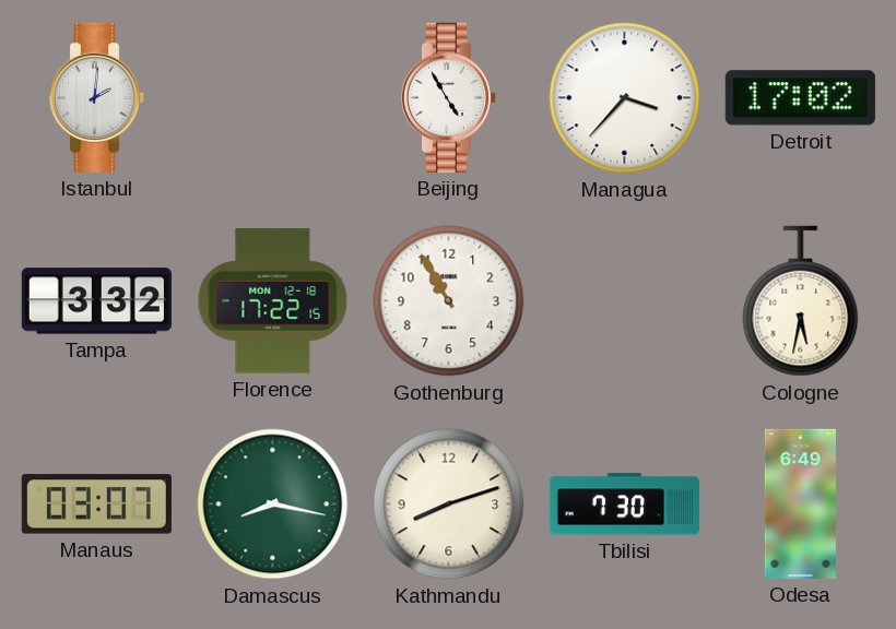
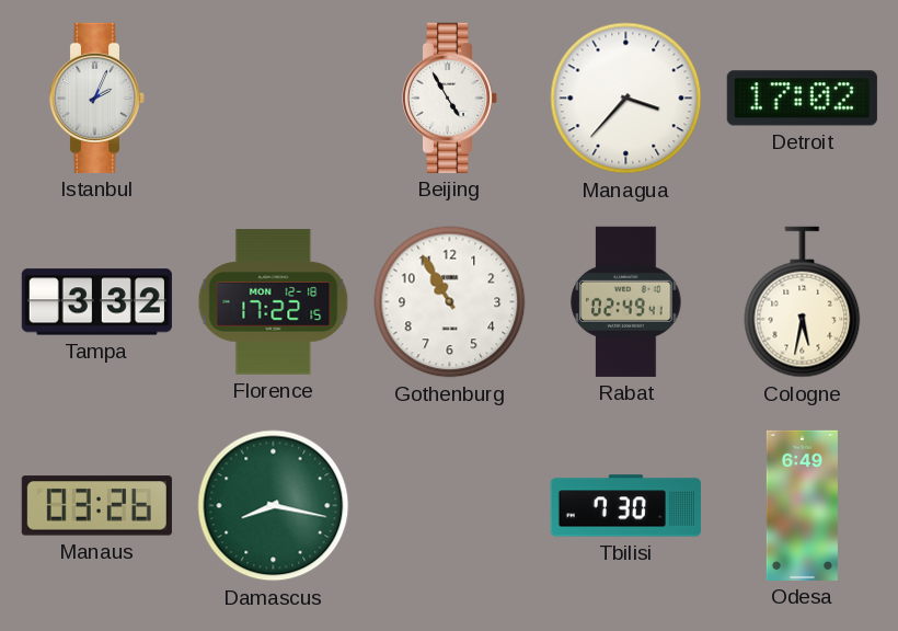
Istanbul: 2:01 -> 2:04 (97, 97)
Rabat: none -> 02:49 (626, 301)
Manaus: 03:07 -> 03:26 (96, 506)
Kathmandu: 8:12 -> none (449, 505)
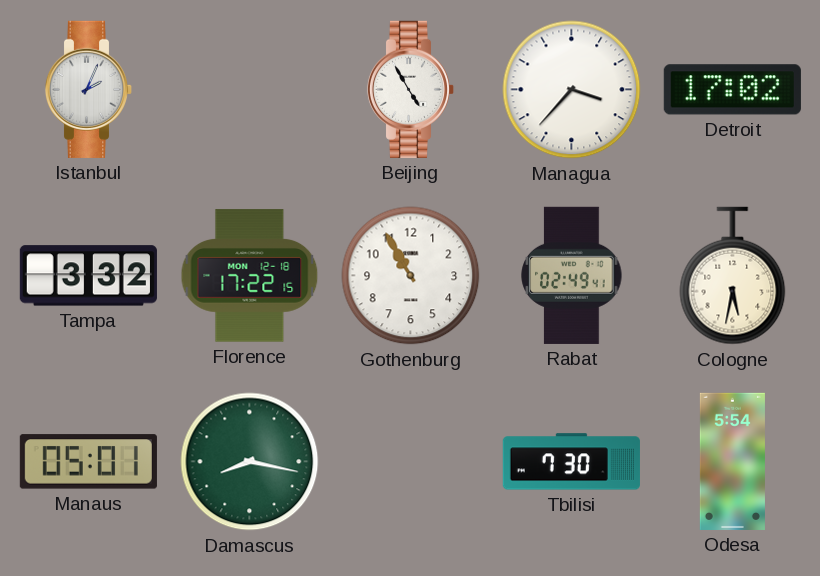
Manaus: 03:26 -> 05:01 (88, 462)
Odesa: 6:49 -> 5:54 (732, 461)
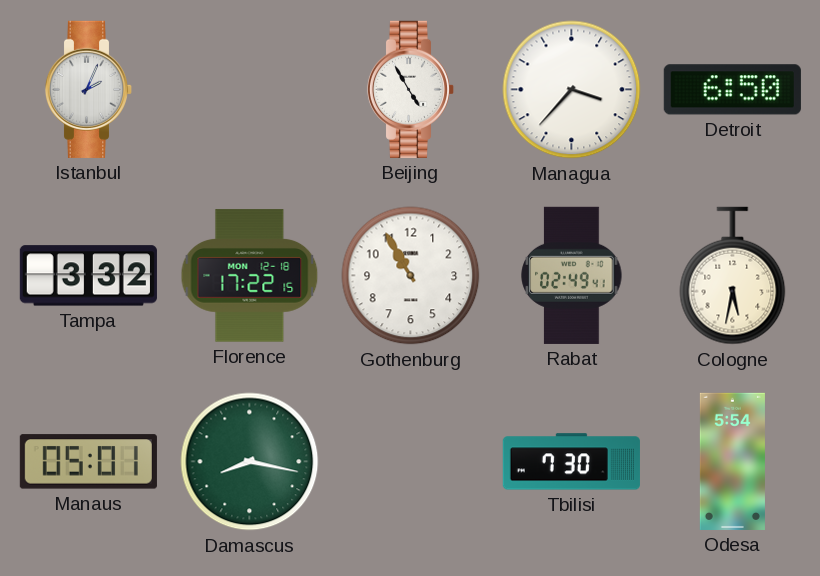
Detroit: 17:02 -> 6:50 (732, 90)
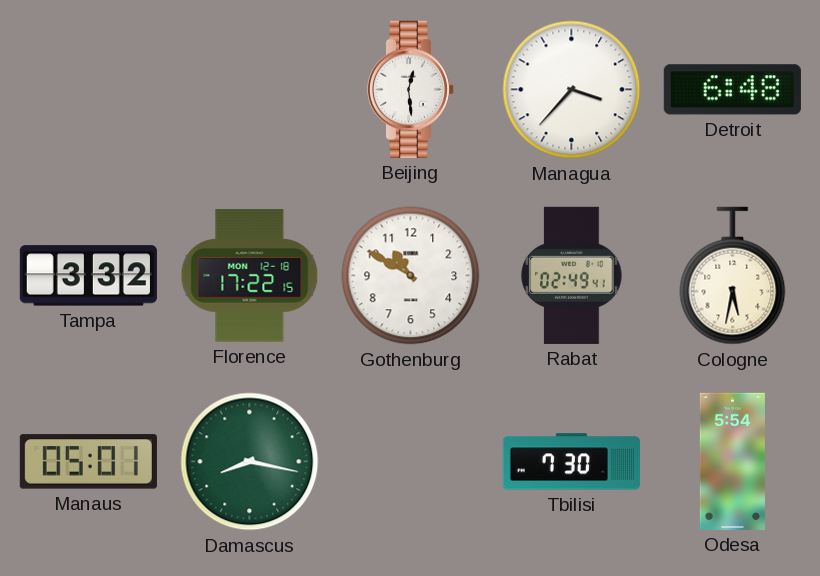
Istanbul: 2:04 -> none (89, 89)
Beijing: 4:55 -> 12:29 (411, 89)
Detroit: 6:50 -> 6:48 (732, 90)
Gothenburg: 10:55 -> 10:50 (411, 276)
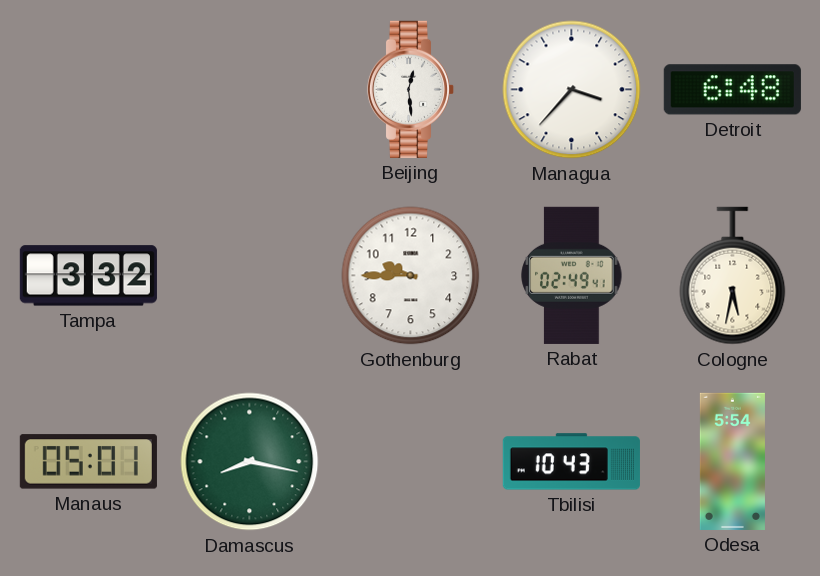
Florence: 17:22 -> none (250, 276)
Gothenburg: 10:50 -> 9:45 (411, 276)
Tbilisi: 7:30 -> 10:43 (571, 462)
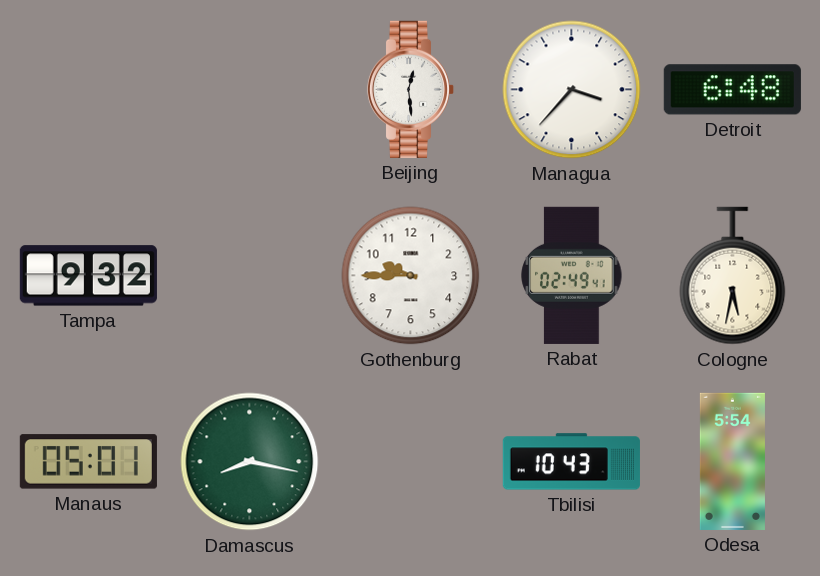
Tampa: 3:32 -> 9:32 (88, 276)
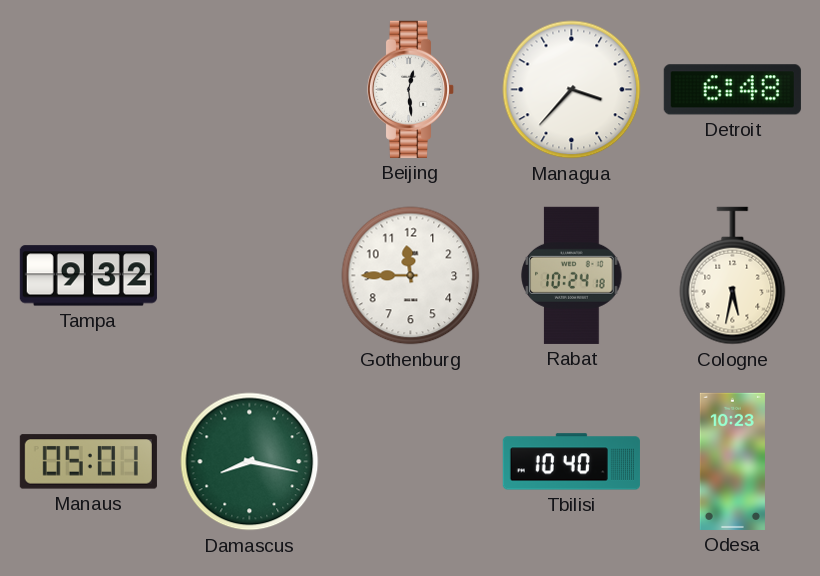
Gothenburg: 9:45 -> 11:45 (411, 276)
Rabat: 02:49 -> 10:24 (572, 275)
Tbilisi: 10:43 -> 10:40 (571, 462)
Odesa: 5:54 -> 10:23 (732, 461)
